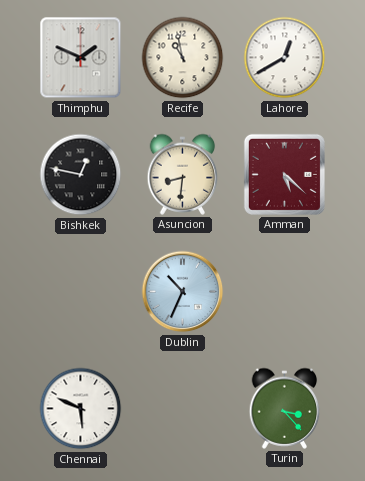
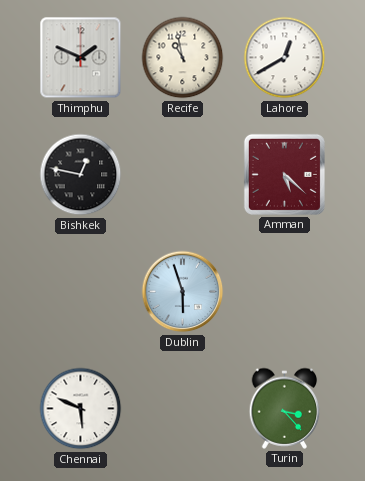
Asuncion: 8:31 -> none (183, 174)
Dublin: 10:34 -> 5:57 (183, 292)
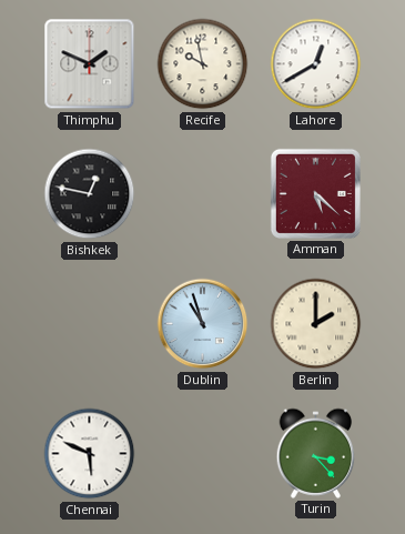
Recife: 10:58 -> 9:58 (203, 64)
Dublin: 5:57 -> 10:57 (203, 324)
Berlin: none -> 2:00 (316, 324)
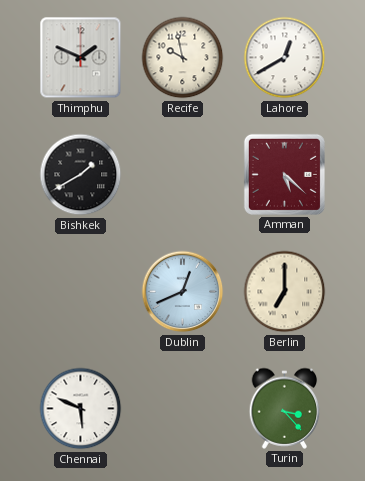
Bishkek: 12:47 -> 1:40 (81, 175)
Dublin: 10:57 -> 12:41 (183, 292)
Berlin: 2:00 -> 7:00 (285, 292)
